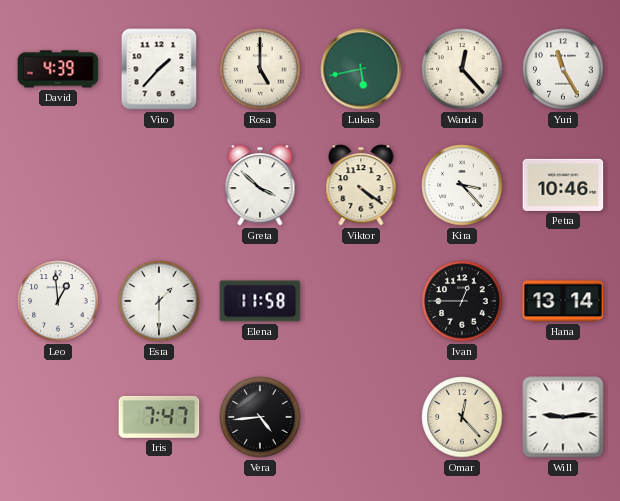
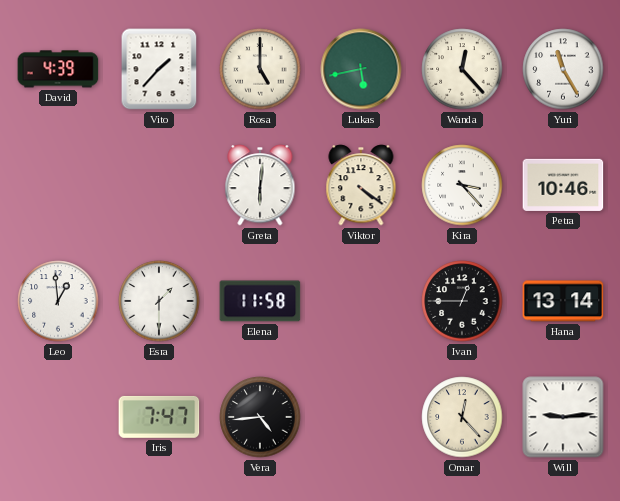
Greta: 3:52 -> 6:01 (260, 185)
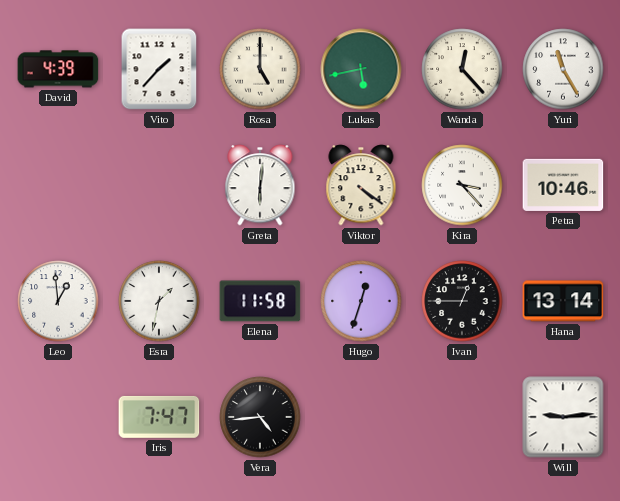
Esra: 1:30 -> 1:32 (159, 301)
Hugo: none -> 12:33 (361, 301)
Omar: 12:23 -> none (462, 417)
